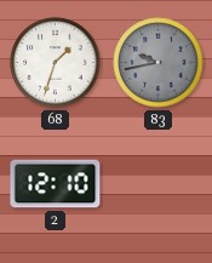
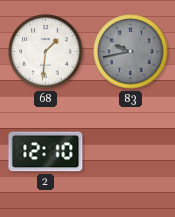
68: 1:33 -> 1:31 (46, 52)
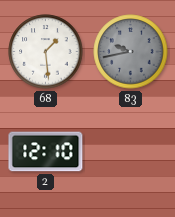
68: 1:31 -> 1:29 (46, 52)
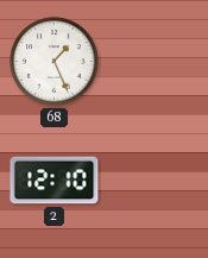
68: 1:29 -> 1:26 (55, 62)
83: 9:43 -> none (131, 52)
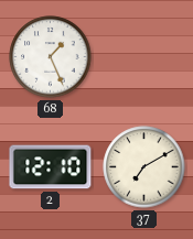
37: none -> 7:10 (144, 167)
